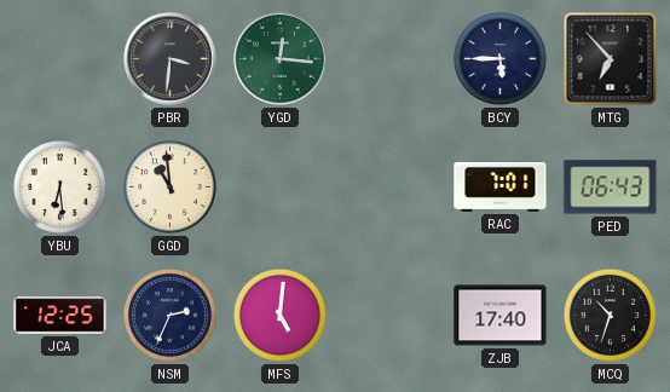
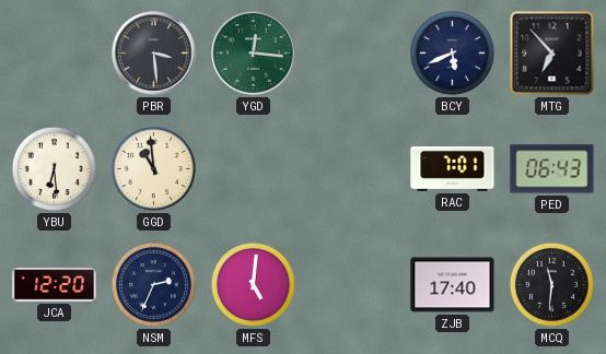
PBR: 3:31 -> 3:29 (154, 54)
BCY: 5:45 -> 5:41 (452, 52)
JCA: 12:25 -> 12:20 (55, 285)
MCQ: 10:33 -> 11:31 (551, 284)
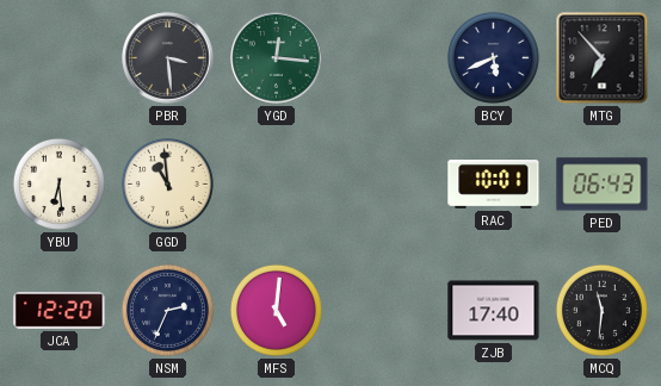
RAC: 7:01 -> 10:01 (494, 185)
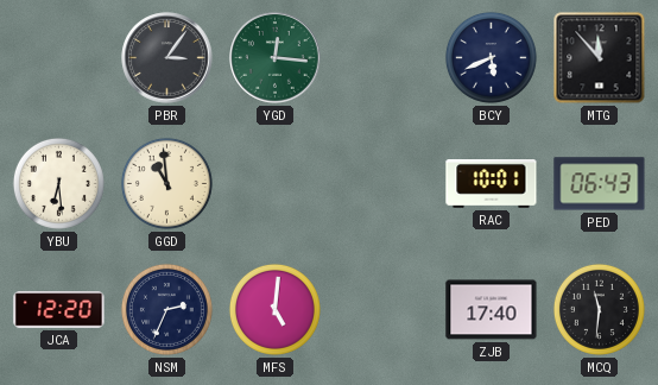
PBR: 3:29 -> 3:06 (167, 58)
MTG: 6:53 -> 11:53 (600, 58)
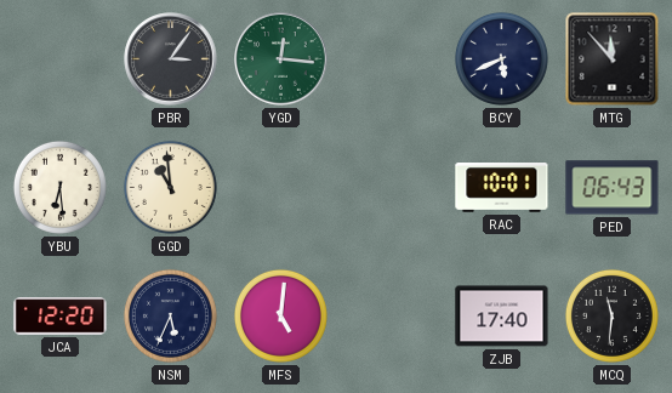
NSM: 2:34 -> 5:34 (170, 315)
